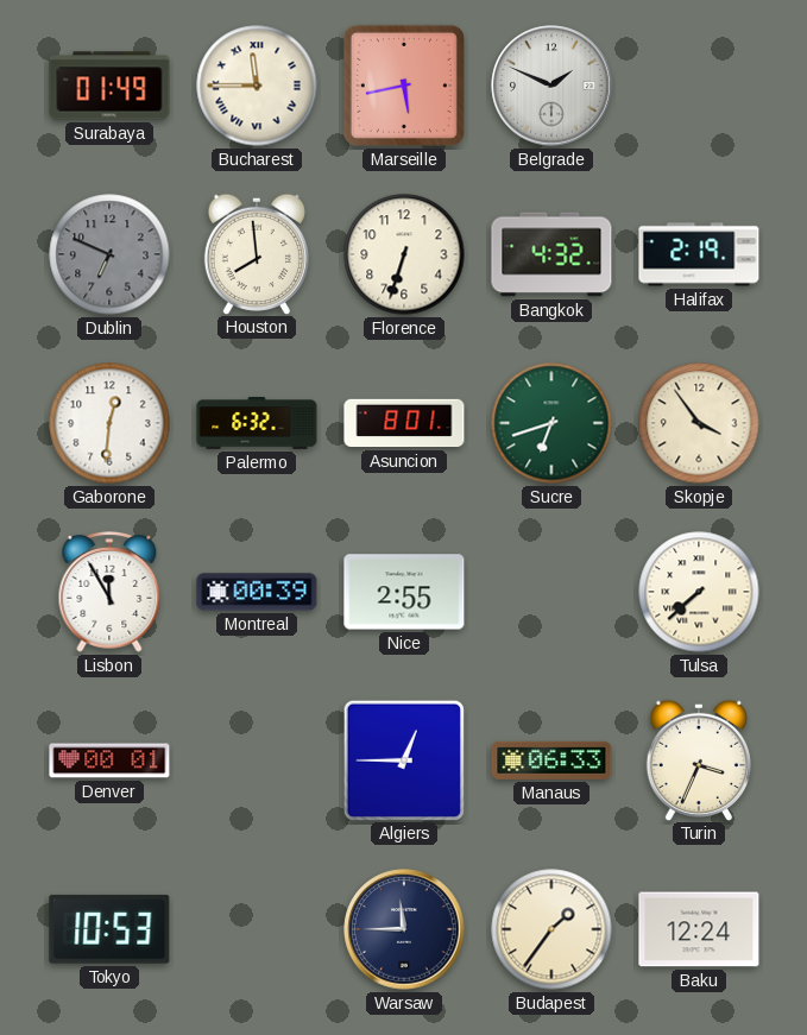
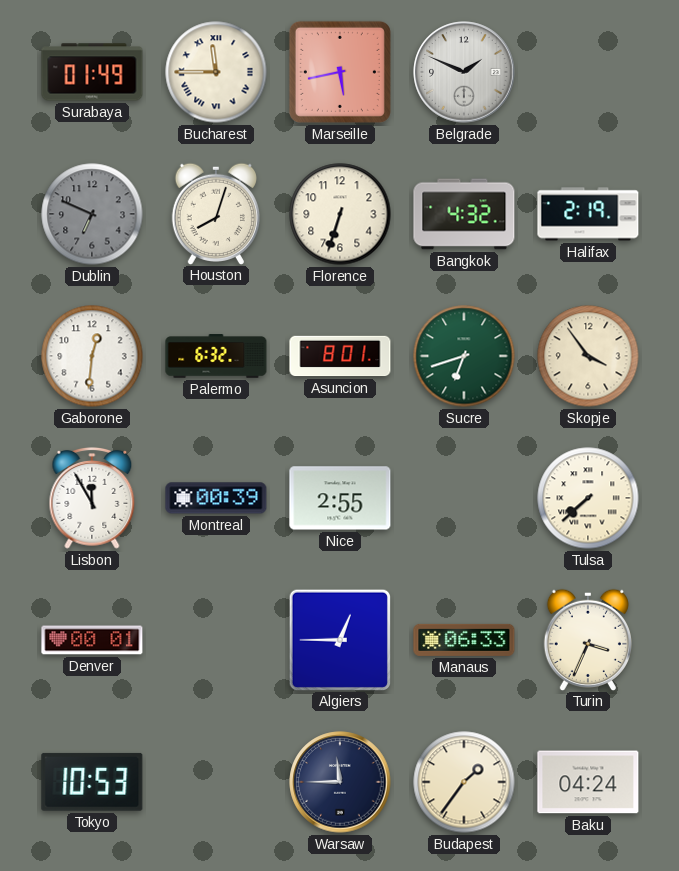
Houston: 7:59 -> 8:03 (216, 213)
Baku: 12:24 -> 04:24 (588, 782)
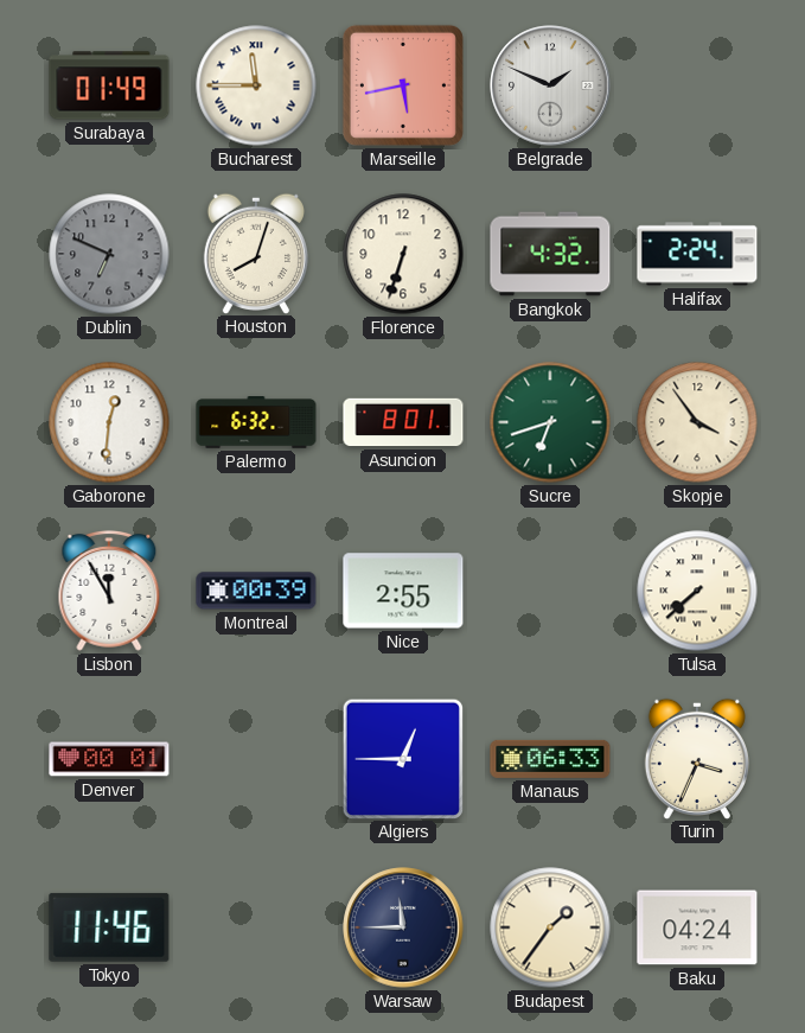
Halifax: 2:19 -> 2:24 (697, 254)
Tokyo: 10:53 -> 11:46 (109, 927)
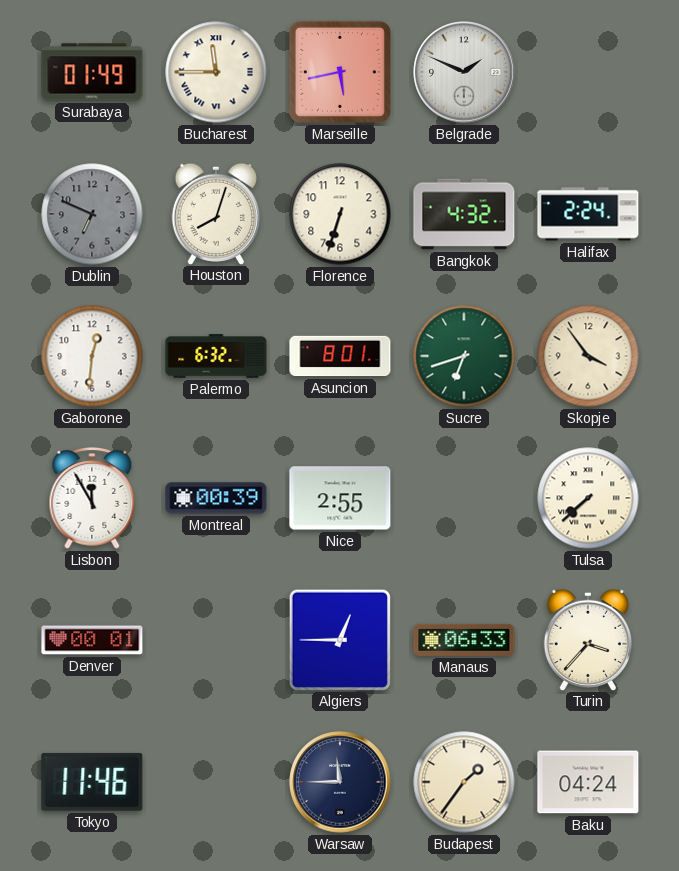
Turin: 3:34 -> 3:37 (588, 639)
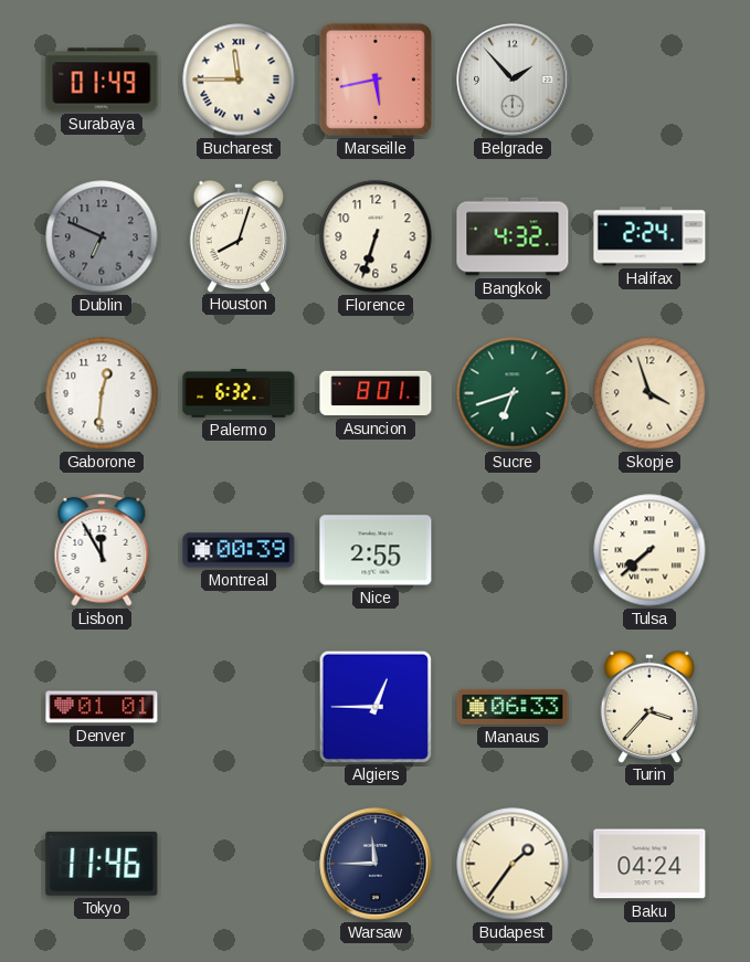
Belgrade: 1:49 -> 1:53 (513, 80)
Skopje: 3:54 -> 3:57 (649, 393)
Denver: 00:01 -> 01:01 (102, 707)
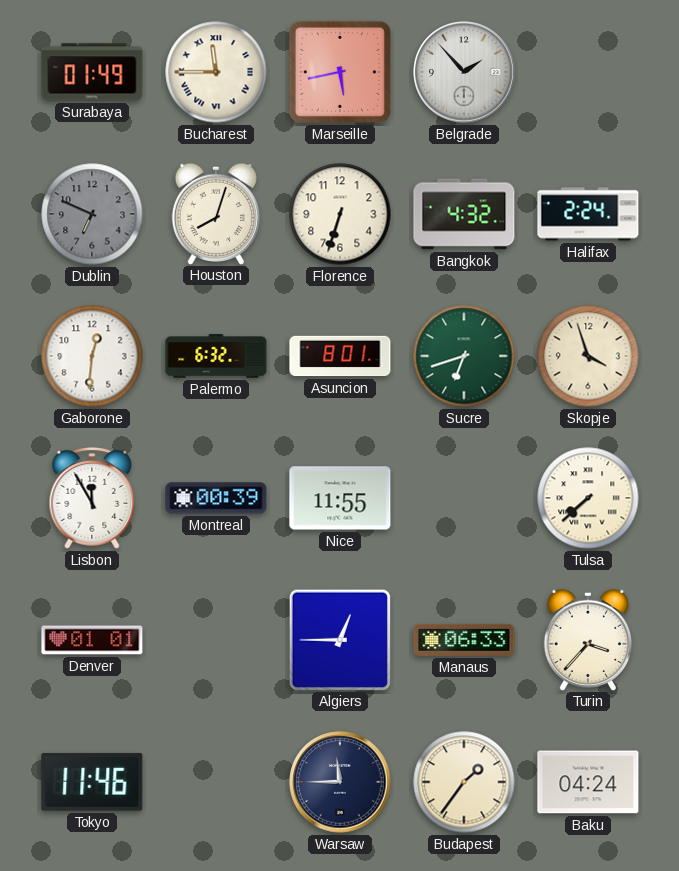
Nice: 2:55 -> 11:55 (340, 498)
